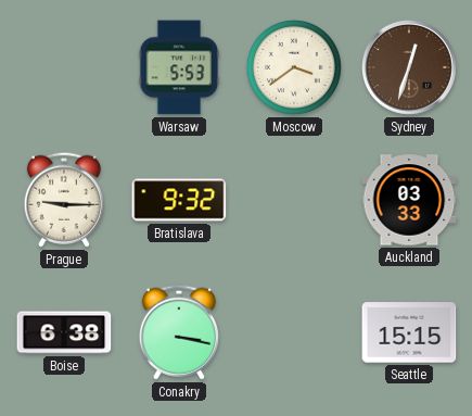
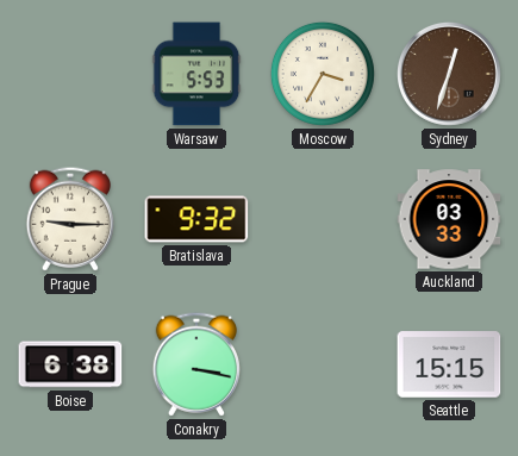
Moscow: 3:39 -> 3:35 (323, 74)
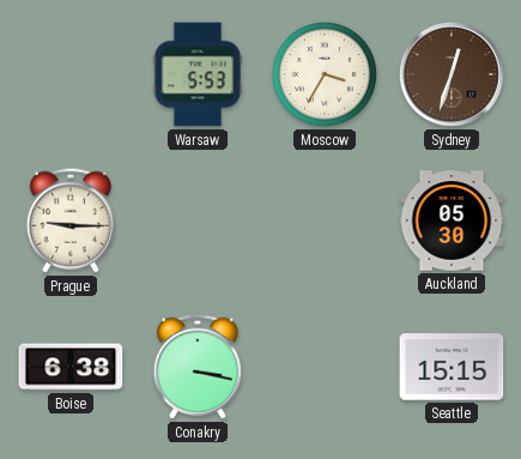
Bratislava: 9:32 -> none (196, 219)
Auckland: 03:33 -> 05:30 (452, 221)
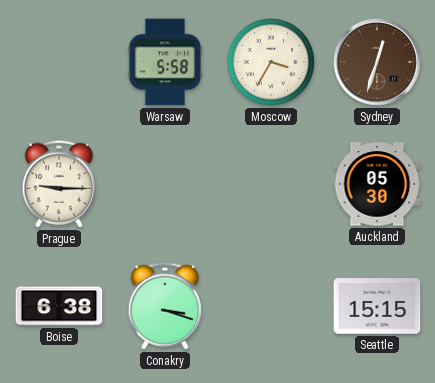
Warsaw: 5:53 -> 5:58 (165, 62)
Conakry: 3:17 -> 3:18 (165, 306)
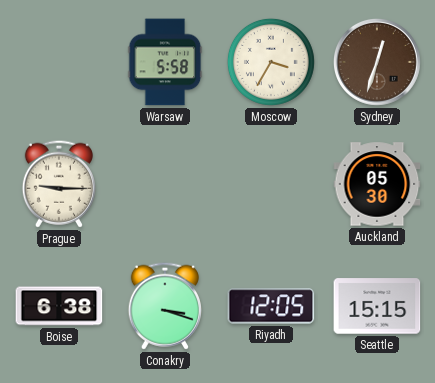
Riyadh: none -> 12:05 (271, 306)
